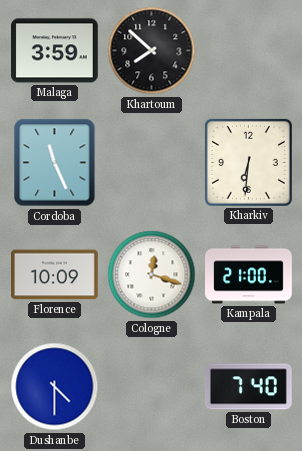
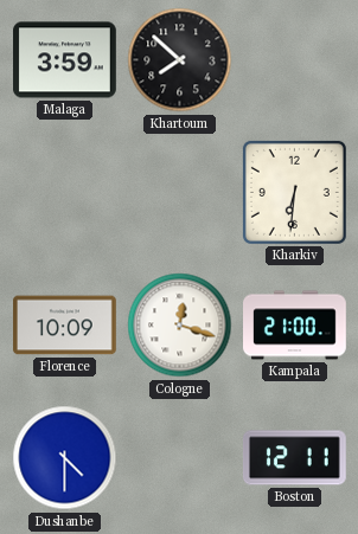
Cordoba: 11:26 -> none (55, 163)
Boston: 7:40 -> 12:11 (294, 458)
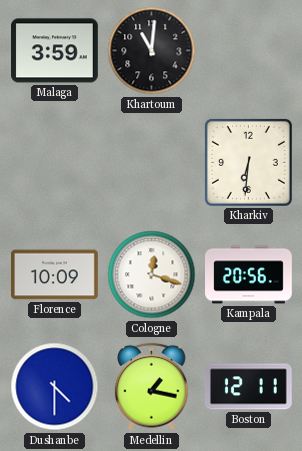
Khartoum: 7:52 -> 11:01 (152, 51)
Kampala: 21:00 -> 20:56 (249, 275)
Medellin: none -> 1:17 (152, 387)
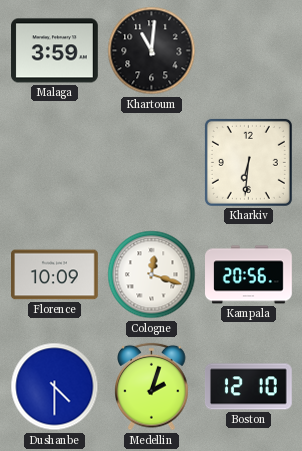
Medellin: 1:17 -> 2:03 (152, 387)
Boston: 12:11 -> 12:10 (248, 387)
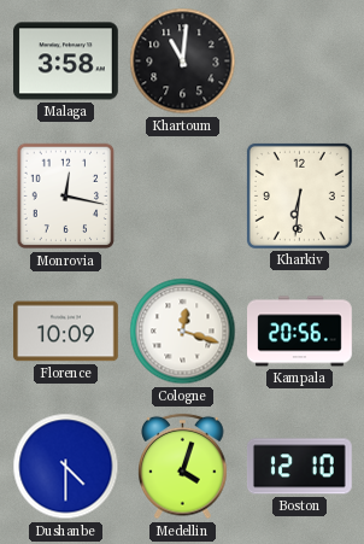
Malaga: 3:59 -> 3:58 (66, 62)
Monrovia: none -> 12:17 (66, 197)
Medellin: 2:03 -> 4:03 (183, 467)
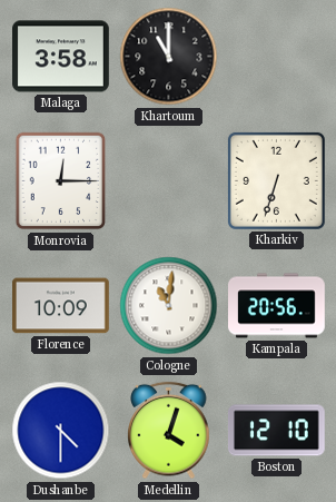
Khartoum: 11:01 -> 11:00 (169, 57)
Monrovia: 12:17 -> 12:15 (61, 181)
Kharkiv: 6:31 -> 6:33 (276, 180)
Cologne: 12:18 -> 11:01 (169, 306)
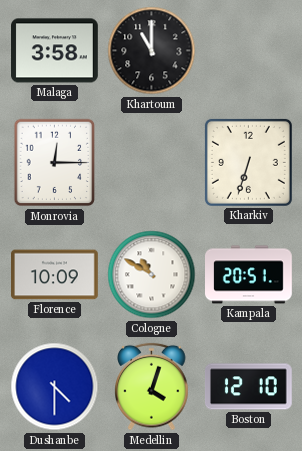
Cologne: 11:01 -> 10:50 (152, 275)
Kampala: 20:56 -> 20:51 (249, 275)
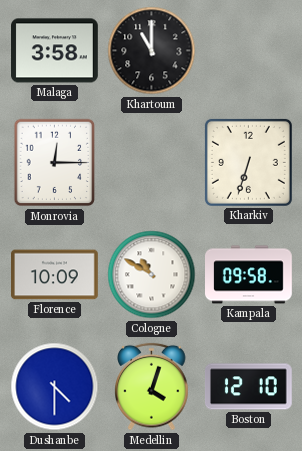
Kampala: 20:51 -> 09:58 (249, 275)
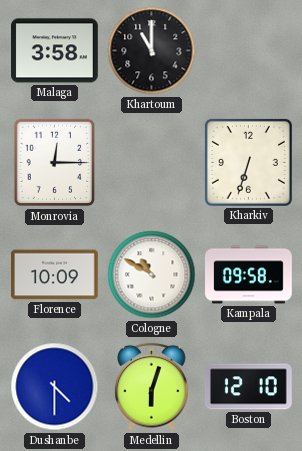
Medellin: 4:03 -> 6:03 (152, 387)
